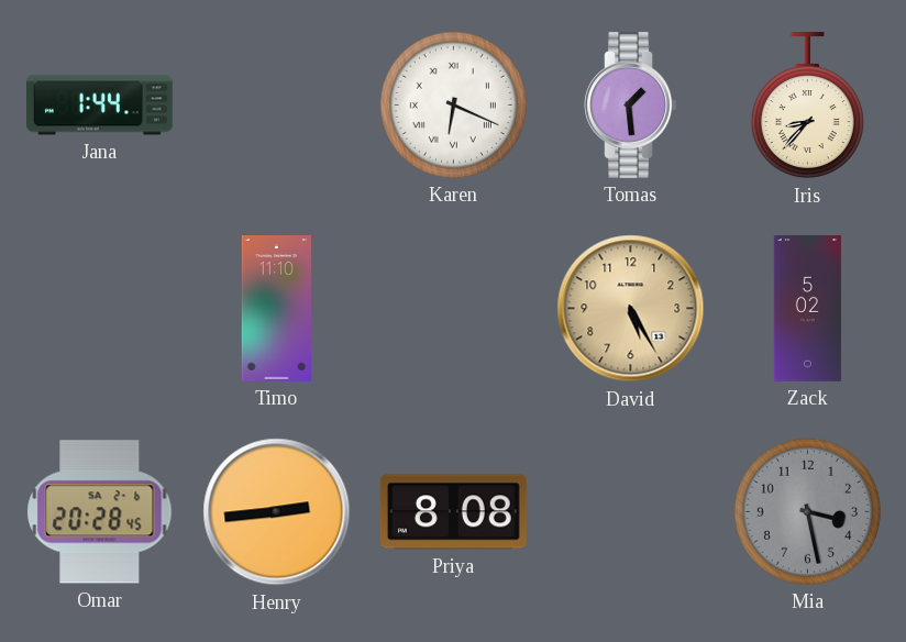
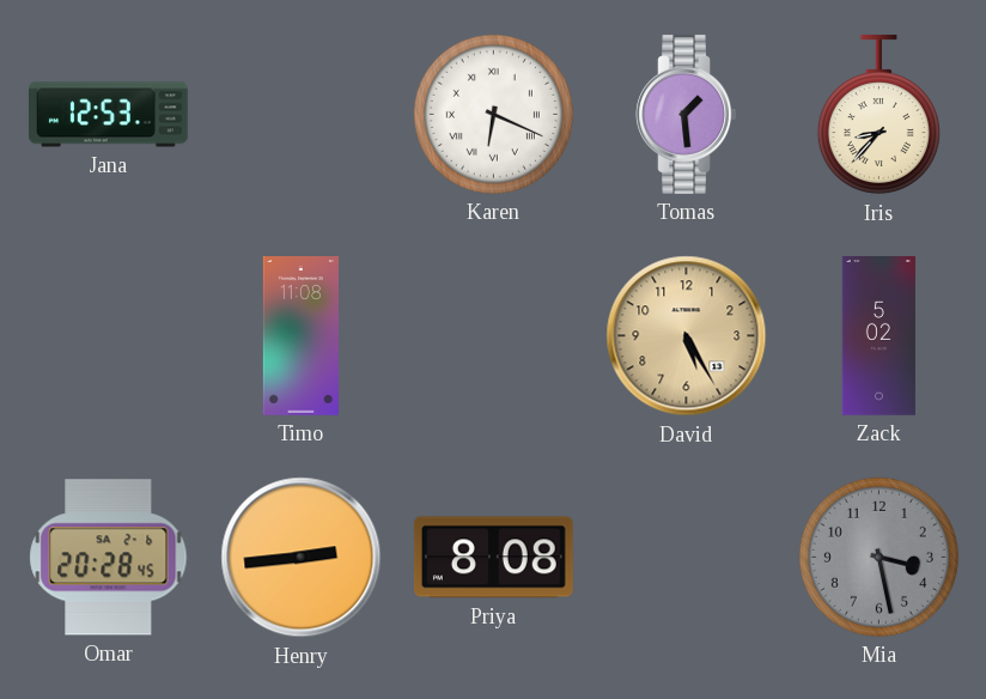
Jana: 1:44 -> 12:53 (109, 115)
Timo: 11:10 -> 11:08 (300, 336)
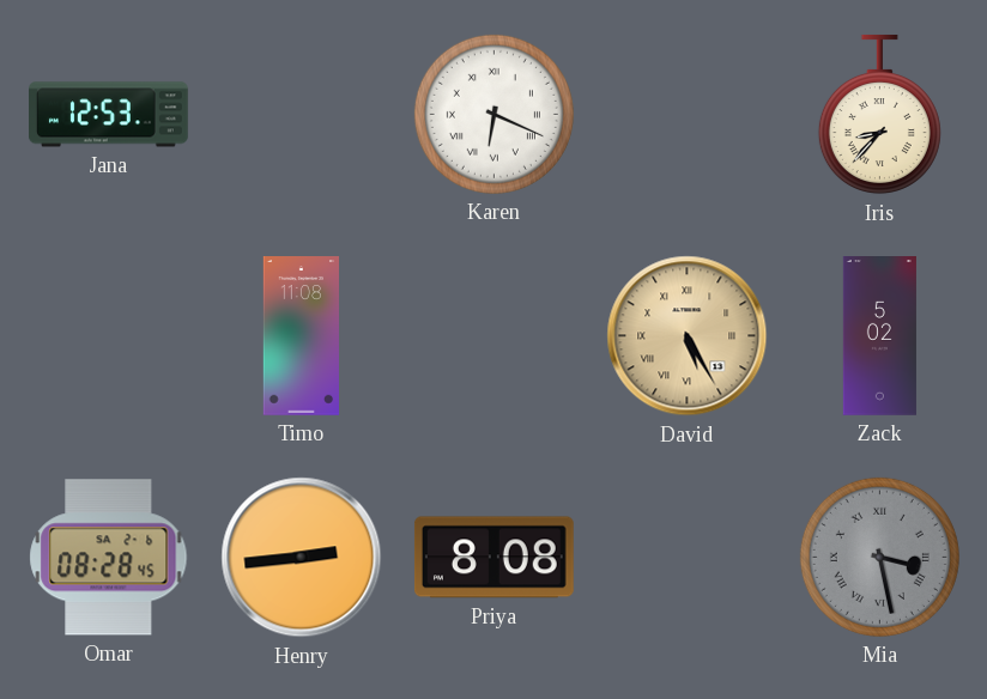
Tomas: 1:29 -> none (687, 114)
David numerals: Arabic -> Roman (688, 336)
Omar: 20:28 -> 08:28 (109, 558)
Mia numerals: Arabic -> Roman (879, 557)
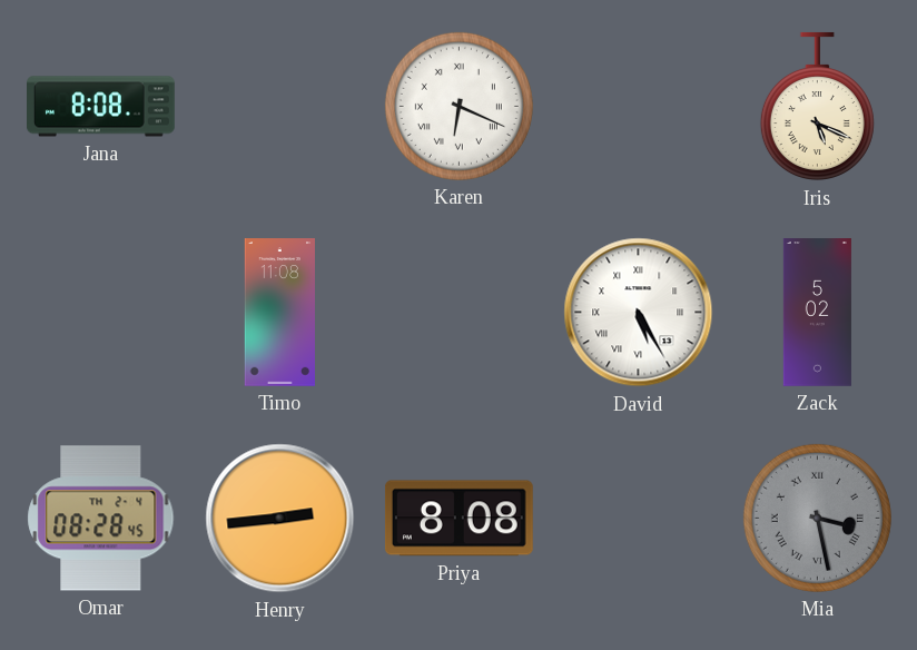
Jana: 12:53 -> 8:08 (101, 107)
Iris: 8:37 -> 5:19 (817, 107)
David dial: champagne -> white (639, 313)
Omar date: SA 2-6 -> TH 2-4 (101, 519)
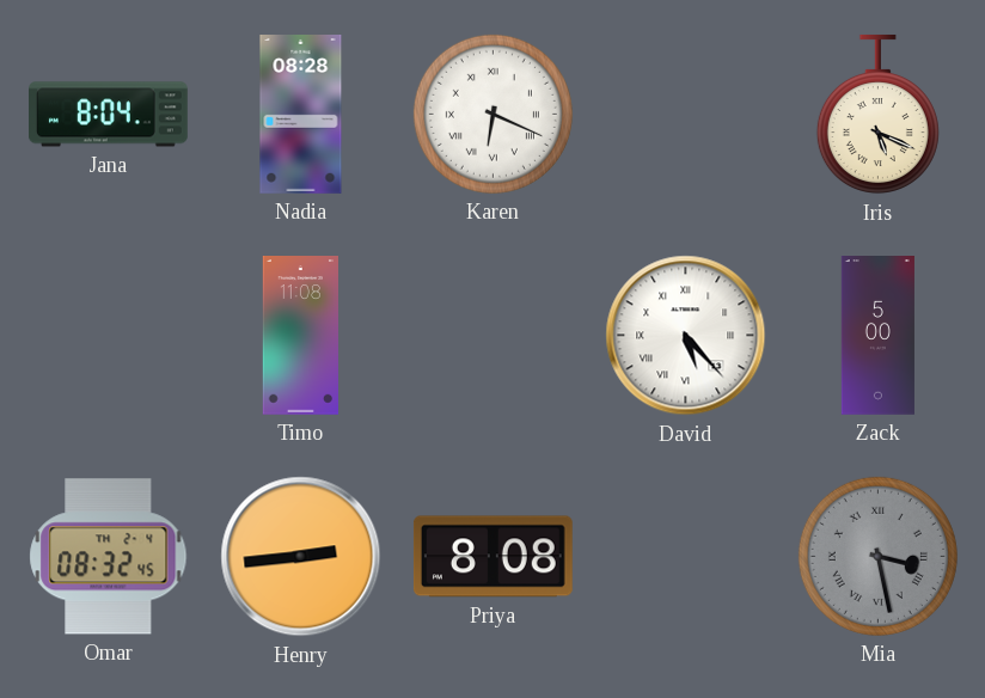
Jana: 8:08 -> 8:04 (109, 115)
Nadia: none -> 08:28 (301, 115)
David: 5:25 -> 5:23 (686, 336)
Zack: 5:02 -> 5:00 (877, 336)
Omar: 08:28 -> 08:32 (109, 557)
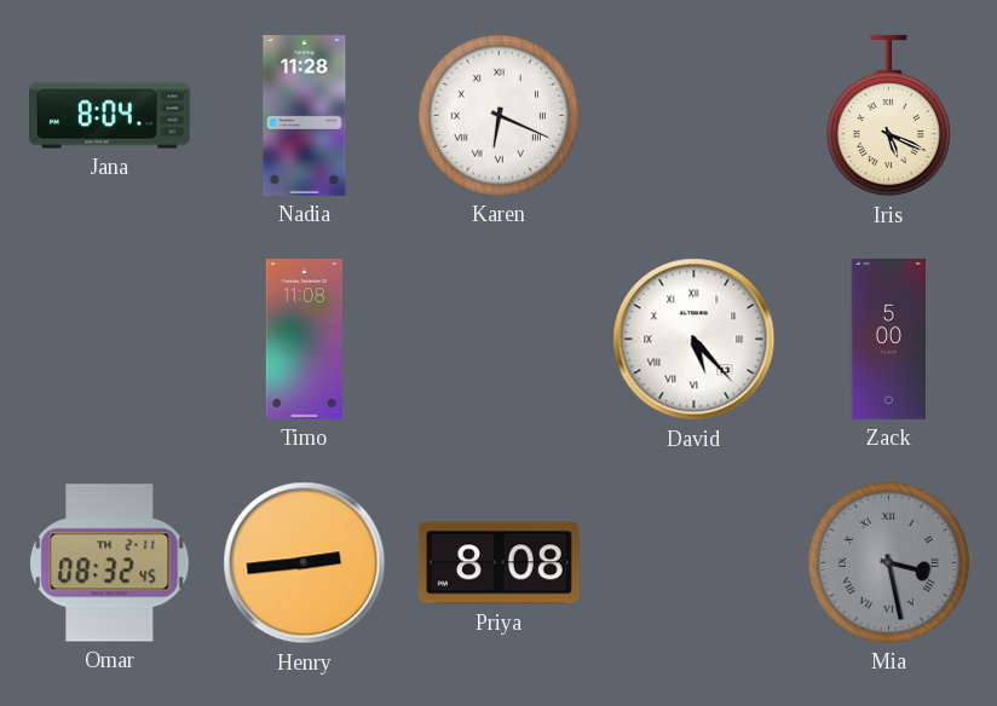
Nadia: 08:28 -> 11:28 (305, 116)
Omar date: TH 2-4 -> TH 2-11 (110, 563)
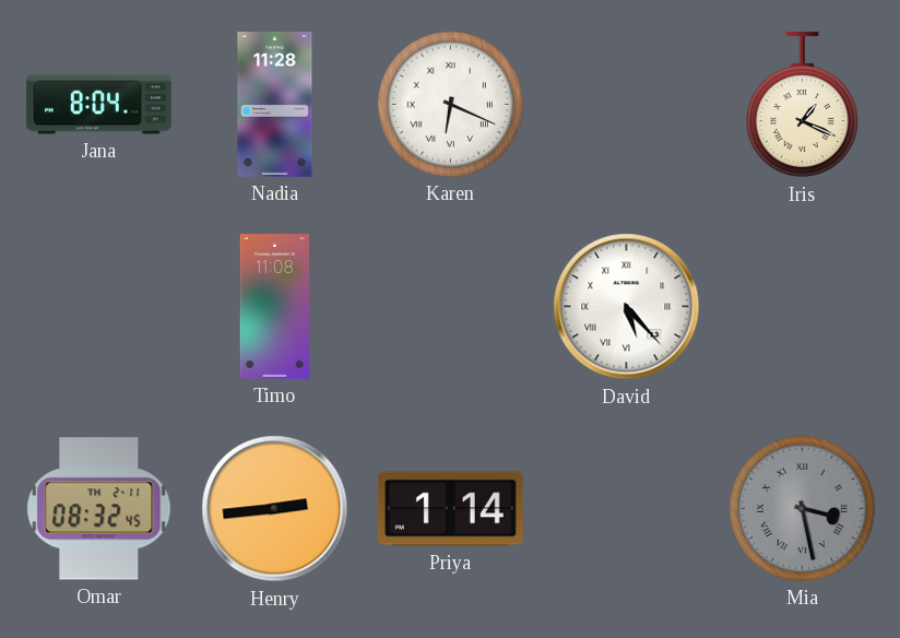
Iris: 5:19 -> 1:19 (802, 105)
Zack: 5:00 -> none (888, 340)
Priya: 8:08 -> 1:14 (450, 509)
